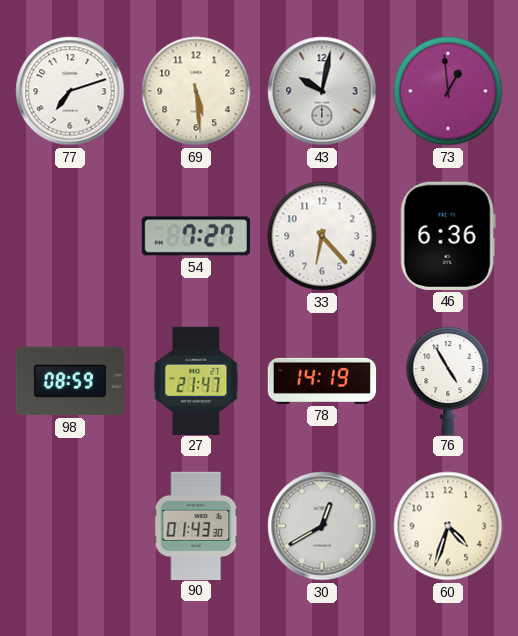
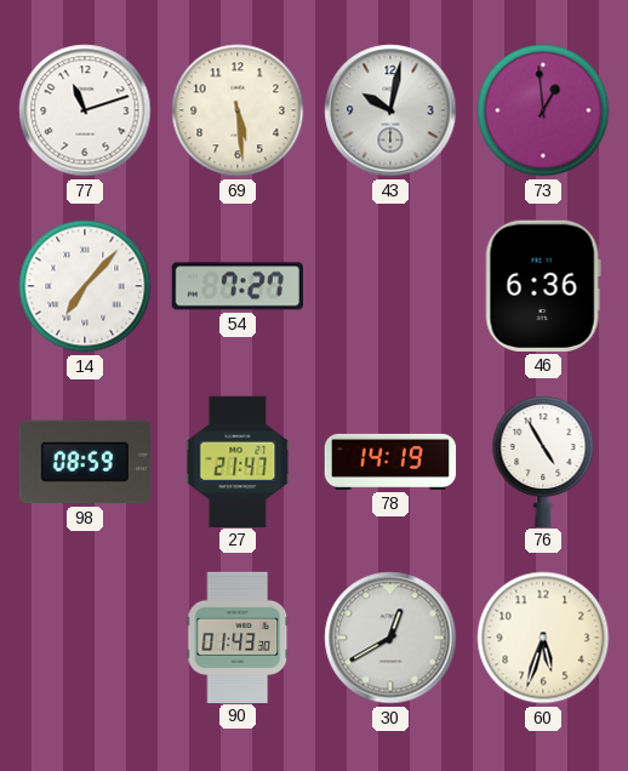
77: 7:12 -> 11:12 (85, 110)
14: none -> 7:07 (85, 286)
33: 6:23 -> none (322, 236)
60: 4:33 -> 5:33 (543, 638)
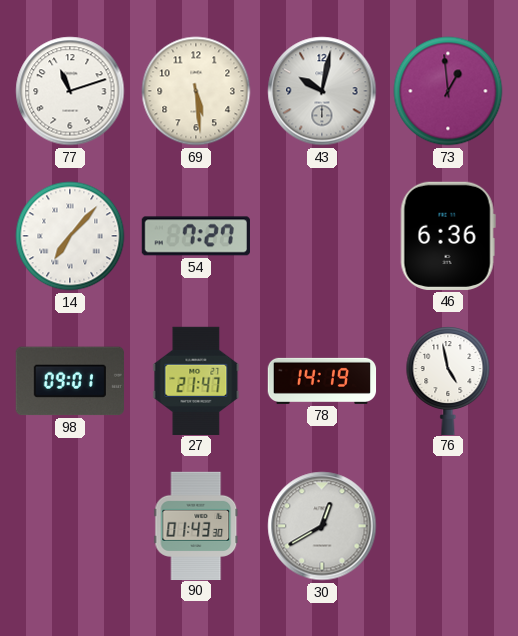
98: 08:59 -> 09:01 (70, 381)
76: 4:55 -> 4:58 (448, 380)
60: 5:33 -> none (543, 638)
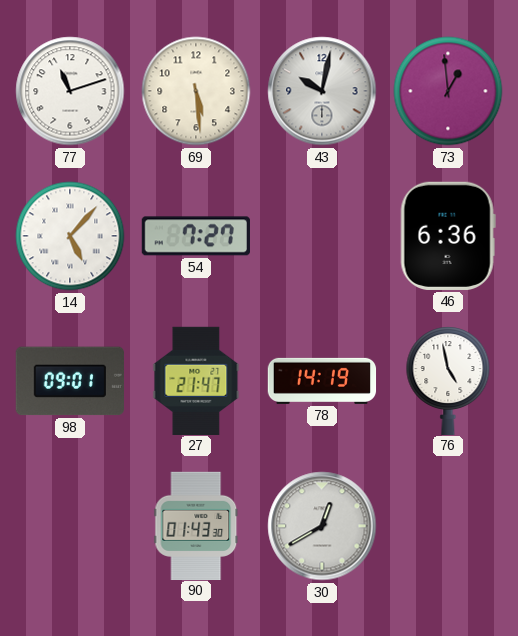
14: 7:07 -> 5:07 (70, 236)
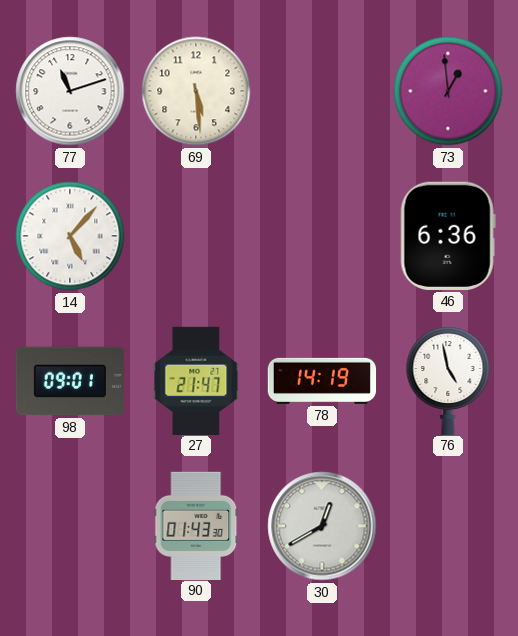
43: 10:02 -> none (322, 91)
54: 7:27 -> none (196, 236)
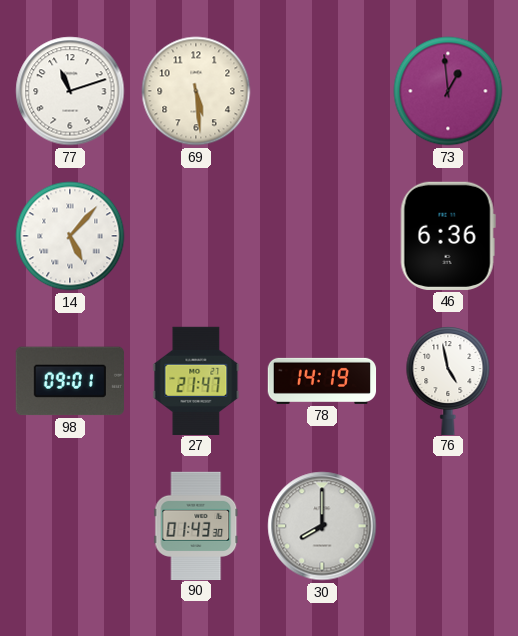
30: 12:40 -> 8:00 (322, 526)
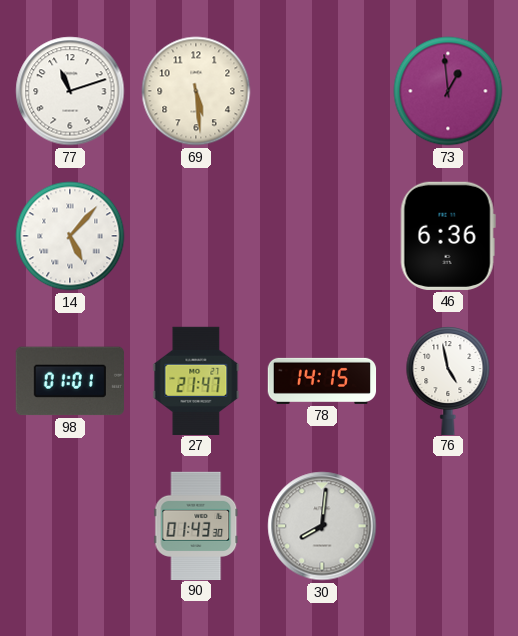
98: 09:01 -> 01:01 (70, 381)
78: 14:19 -> 14:15 (322, 381)
30: 8:00 -> 8:01 (322, 526)
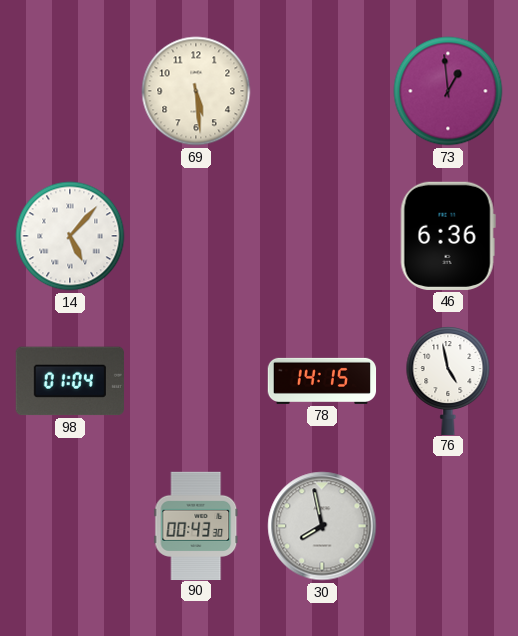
77: 11:12 -> none (70, 91)
98: 01:01 -> 01:04 (70, 381)
27: 21:47 -> none (196, 380)
90: 01:43 -> 00:43 (196, 525)
30: 8:01 -> 7:58 (322, 526)
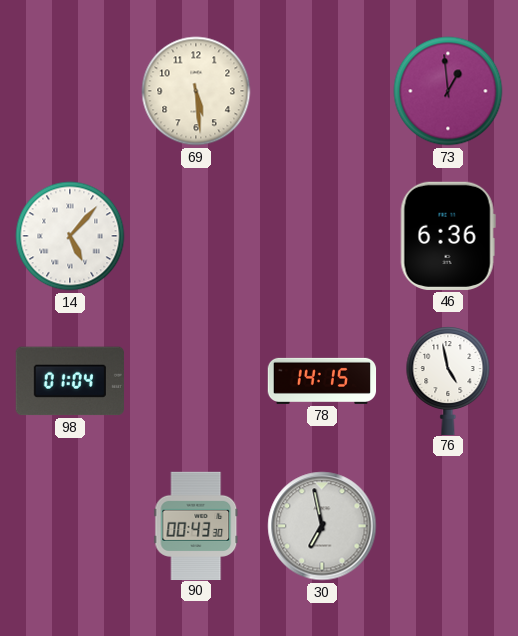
30: 7:58 -> 6:58 (322, 526)
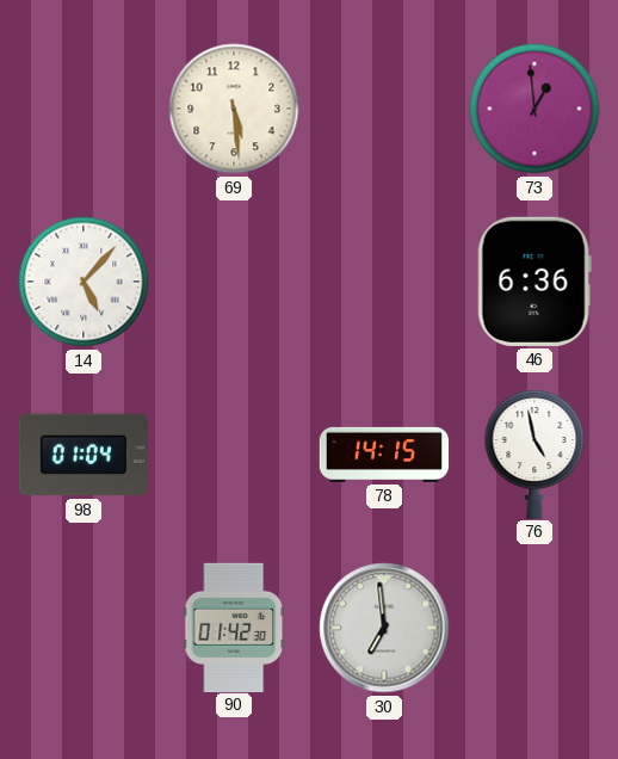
90: 00:43 -> 01:42 (234, 627)
30: 6:58 -> 6:59 (384, 628)
